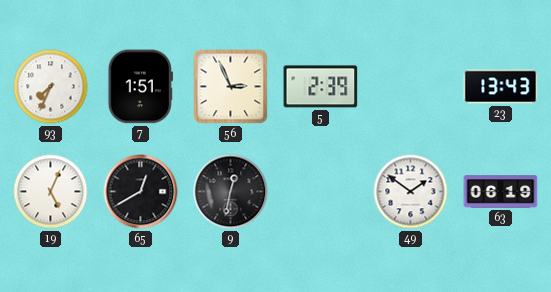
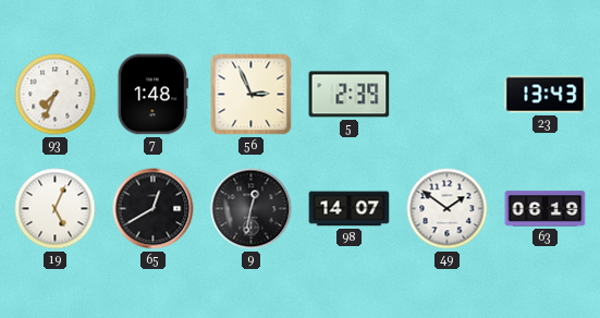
7: 1:51 -> 1:48 (152, 95)
98: none -> 14:07 (350, 209)
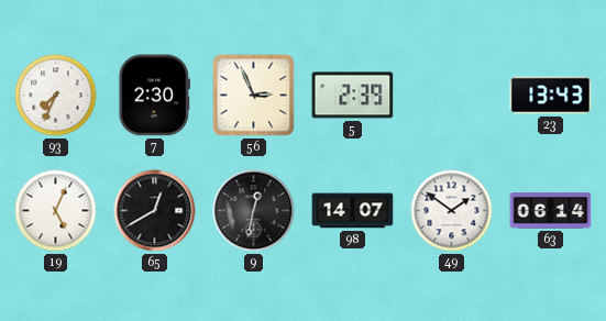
7: 1:48 -> 2:30 (154, 96)
63: 06:19 -> 06:14 (551, 211)
